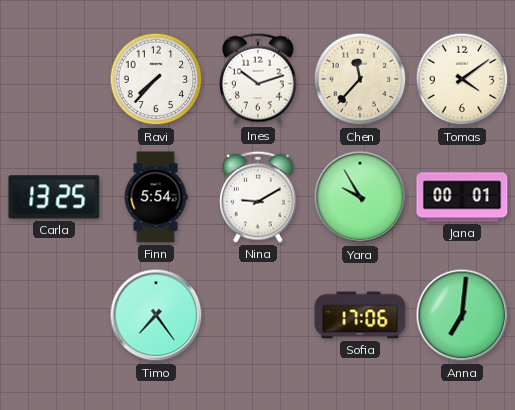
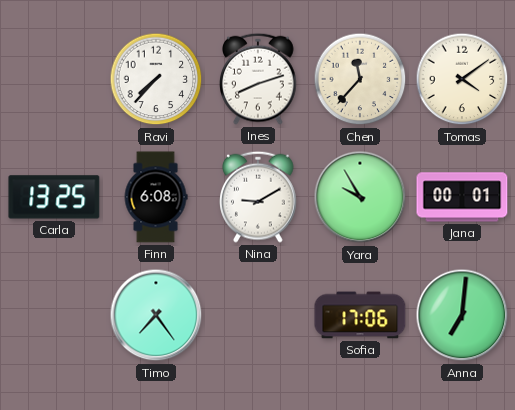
Ines: 10:12 -> 8:12 (259, 79)
Finn: 5:54 -> 6:08 (156, 197)
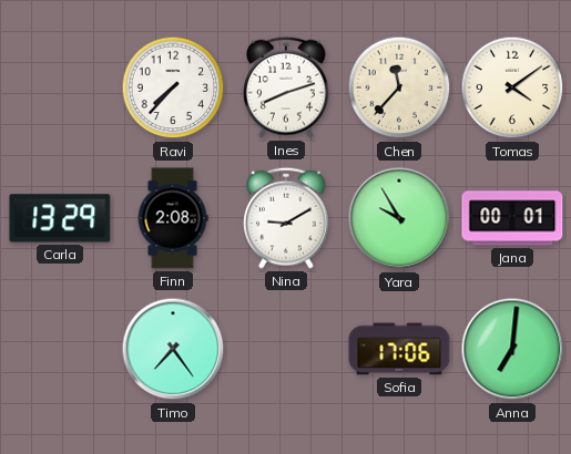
Carla: 13:25 -> 13:29 (60, 218)
Finn: 6:08 -> 2:08 (173, 218)
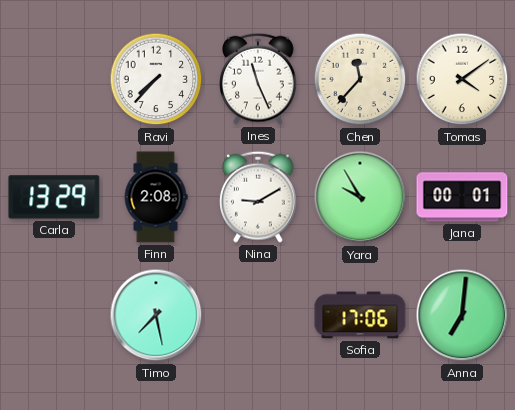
Ines: 8:12 -> 11:26 (259, 79)
Timo: 7:24 -> 7:28 (156, 315)
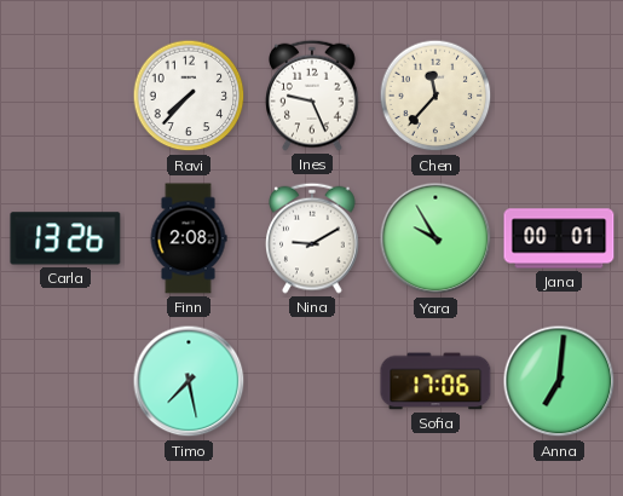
Ines: 11:26 -> 9:26 (313, 96)
Tomas: 4:09 -> none (462, 79)
Carla: 13:29 -> 13:26 (65, 238)
